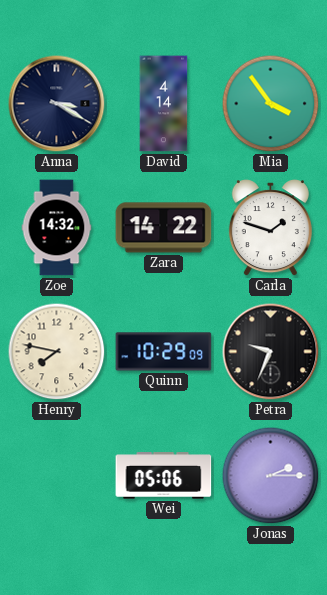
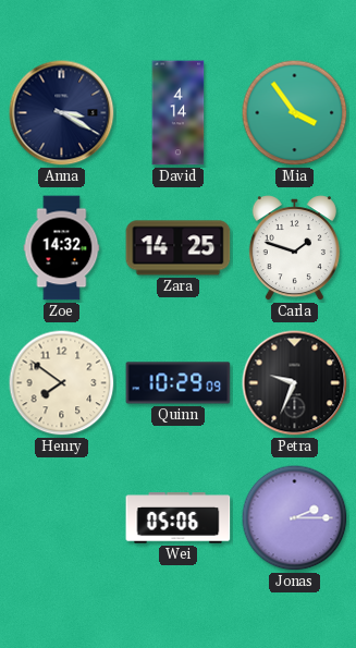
Zara: 14:22 -> 14:25 (179, 248)
Henry: 7:47 -> 7:51 (62, 383)
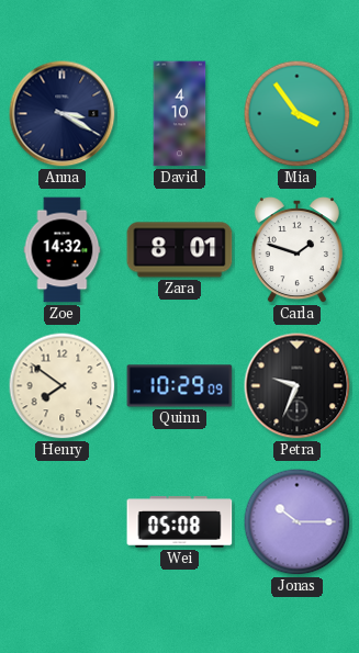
David: 4:14 -> 4:10 (180, 114)
Zara: 14:25 -> 8:01 (180, 250)
Wei: 05:06 -> 05:08 (180, 522)
Jonas: 2:15 -> 10:15 (298, 522)
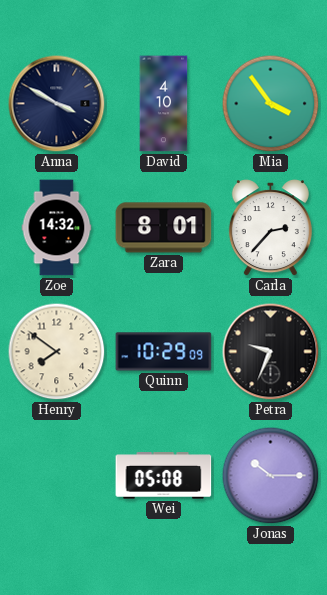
Anna: 3:20 -> 3:50 (57, 104)
Carla: 1:48 -> 2:37 (270, 228)
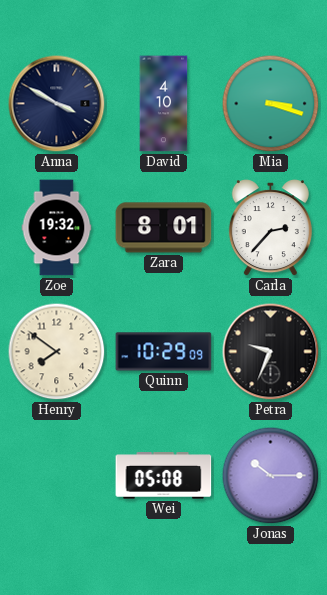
Mia: 3:54 -> 3:18 (271, 104)
Zoe: 14:32 -> 19:32 (57, 228)
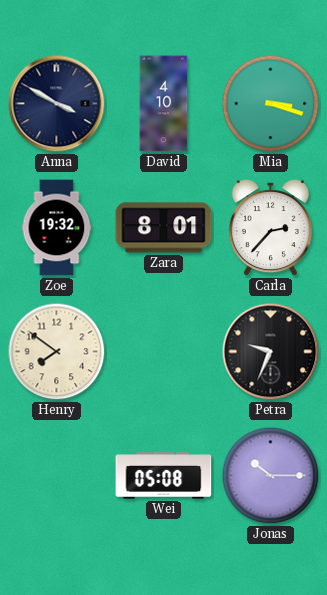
Quinn: 10:29 -> none (164, 352)
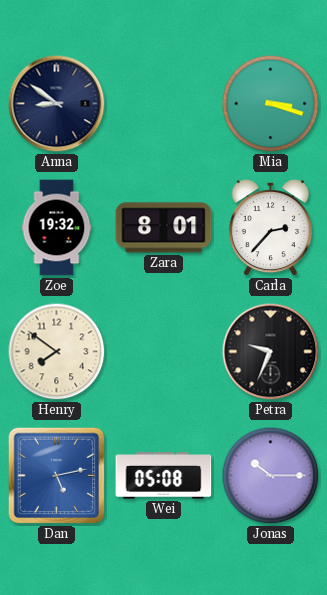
Anna: 3:50 -> 8:51 (57, 104)
David: 4:10 -> none (164, 104)
Dan: none -> 5:13 (57, 476)
